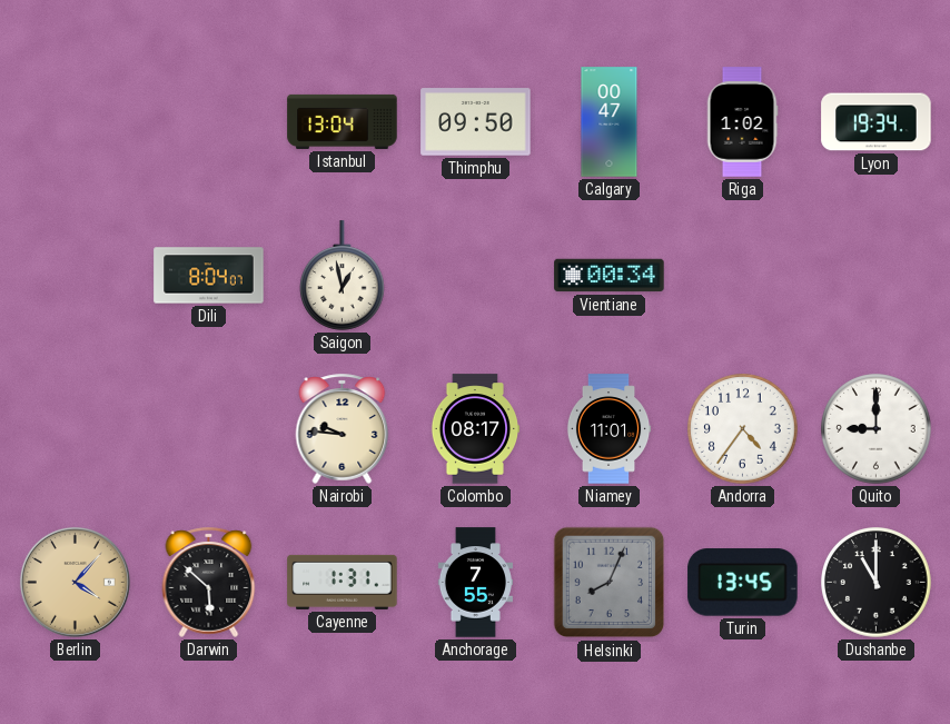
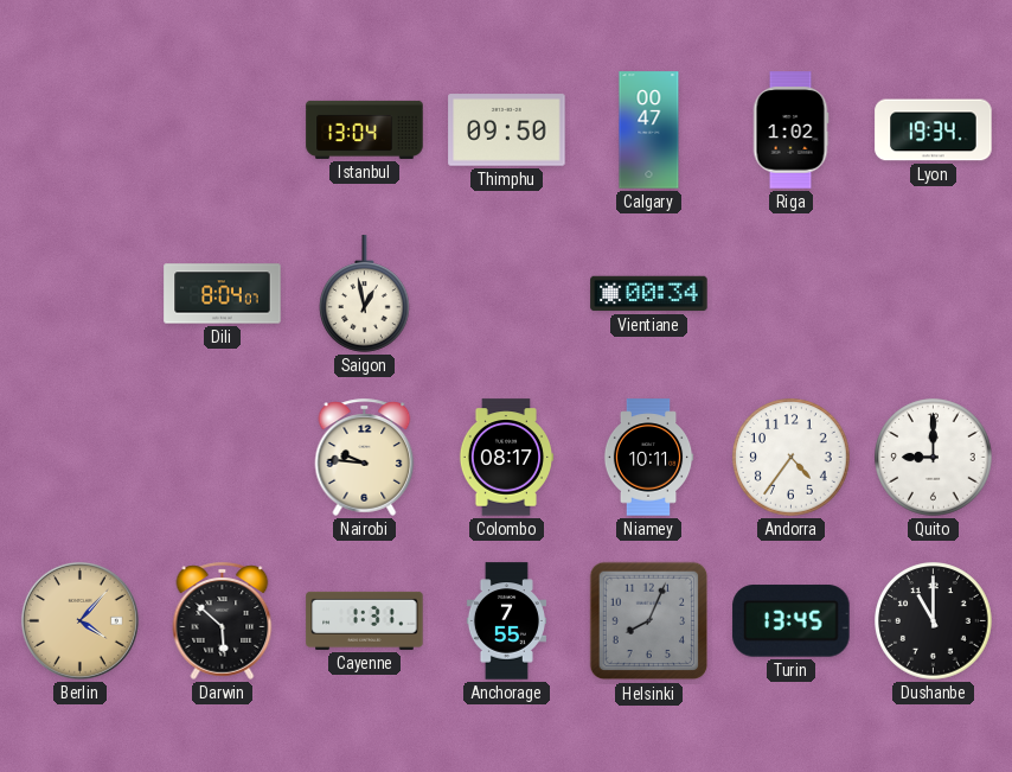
Niamey: 11:01 -> 10:11 (648, 458)
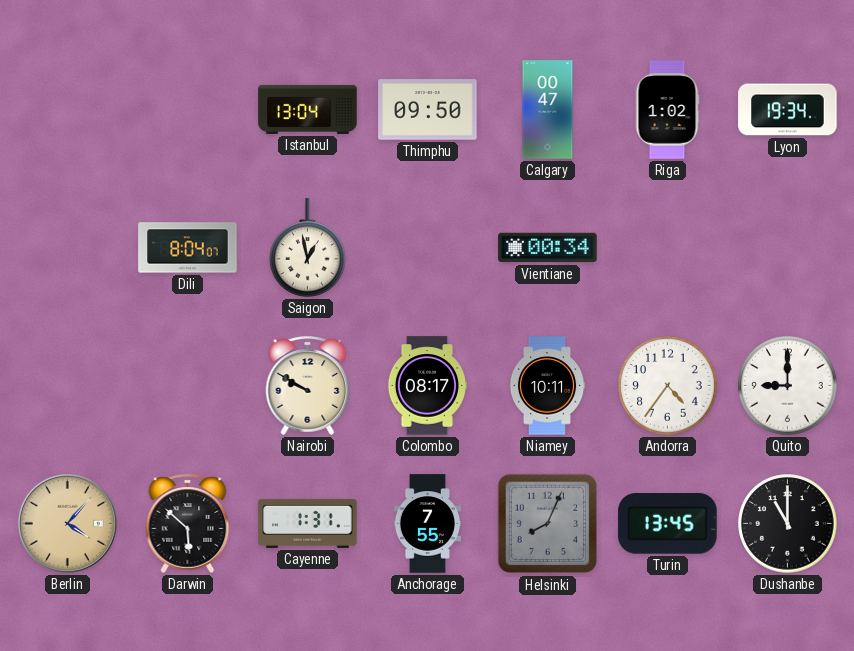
Nairobi: 9:46 -> 9:50 (308, 385)
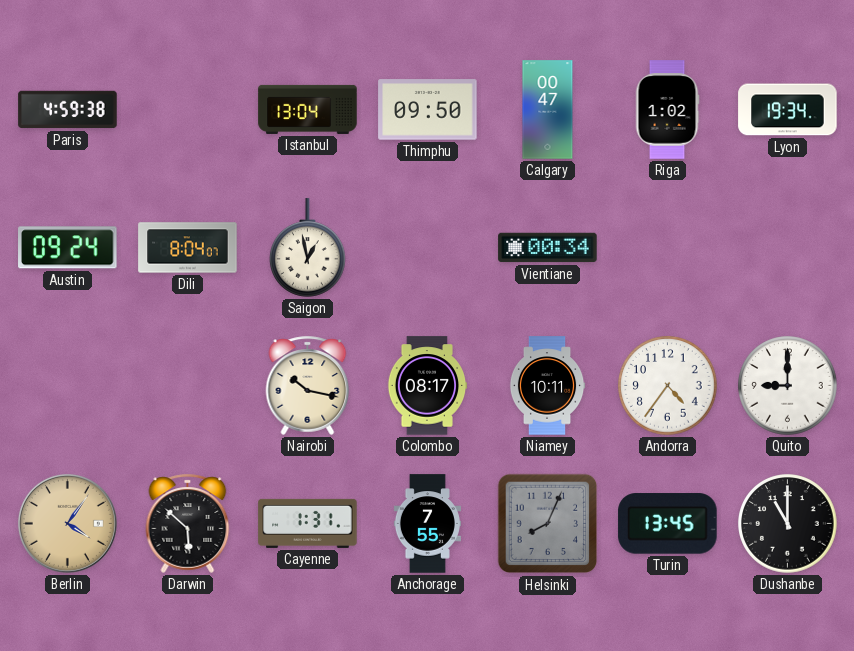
Paris: none -> 4:59 (68, 110)
Austin: none -> 09:24 (68, 248)
Nairobi: 9:50 -> 10:17 (308, 385)
Berlin: 4:07 -> 4:06 (67, 523)
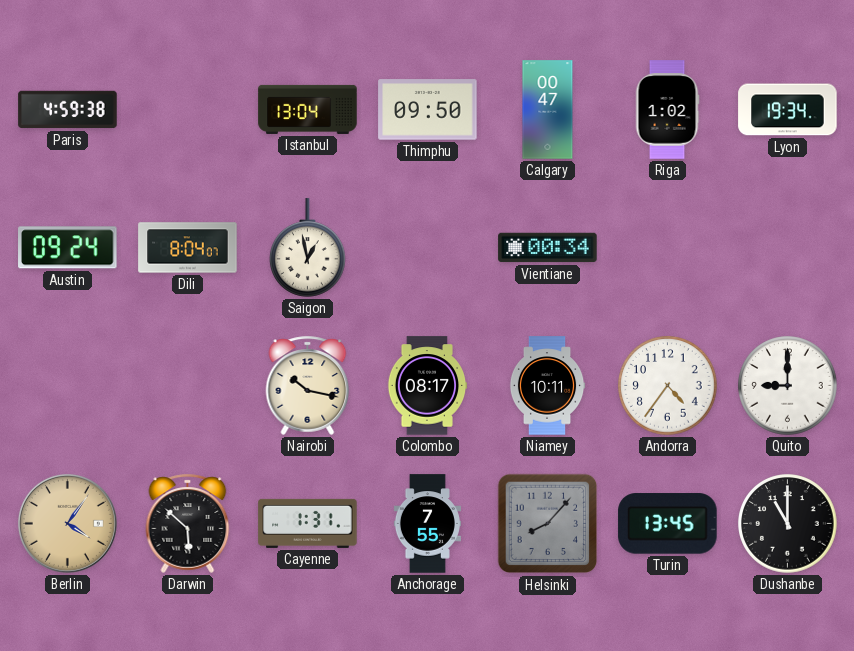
Helsinki: 8:04 -> 8:07 (548, 524)
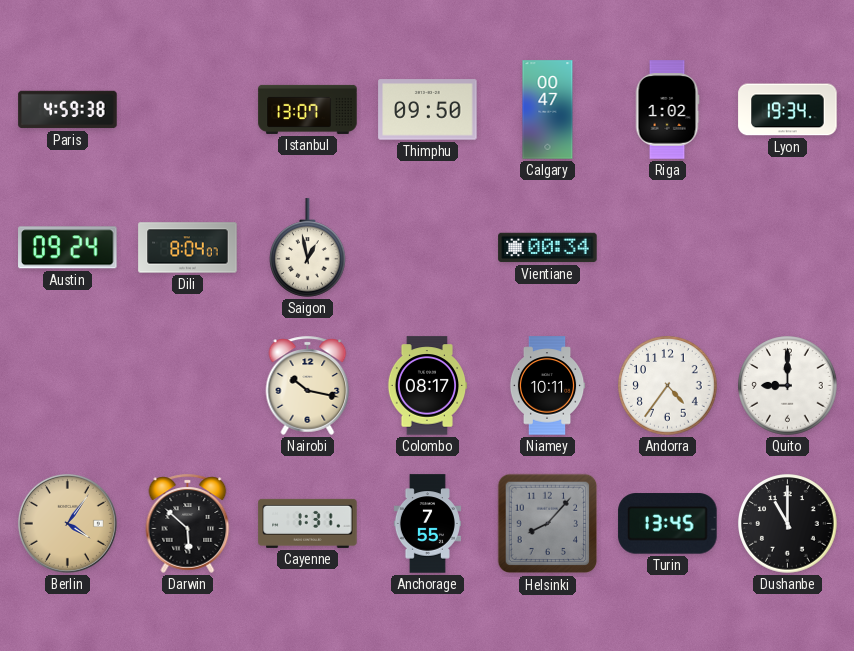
Istanbul: 13:04 -> 13:07 (308, 109)
